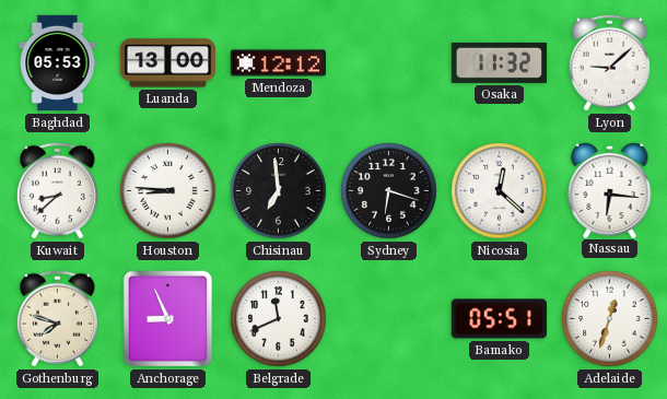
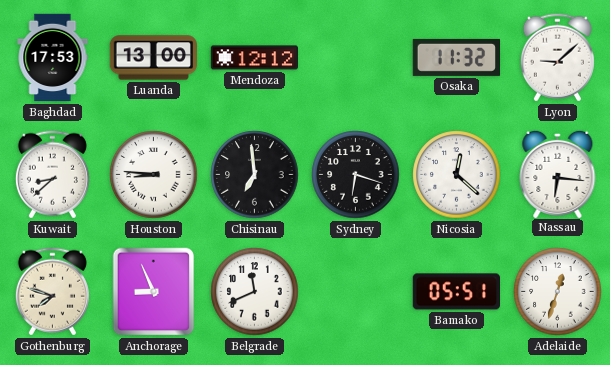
Baghdad: 05:53 -> 17:53 (53, 58)
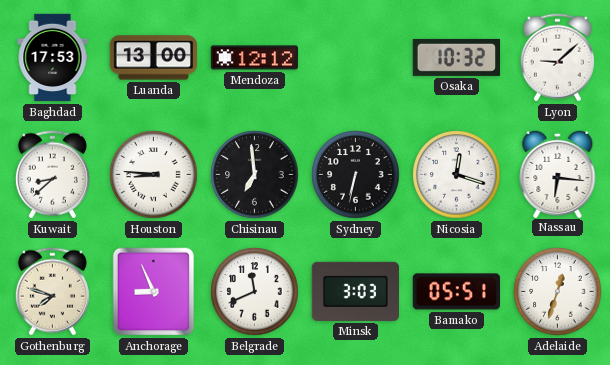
Osaka: 11:32 -> 10:32 (456, 57)
Sydney: 6:18 -> 6:32 (356, 175)
Nicosia: 12:22 -> 12:18 (457, 175)
Minsk: none -> 3:03 (355, 291)
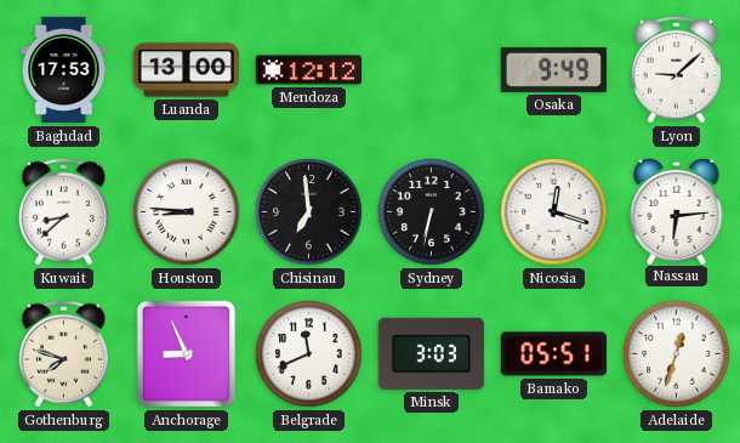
Osaka: 10:32 -> 9:49 (553, 69)
Nassau: 6:16 -> 6:14 (677, 210)
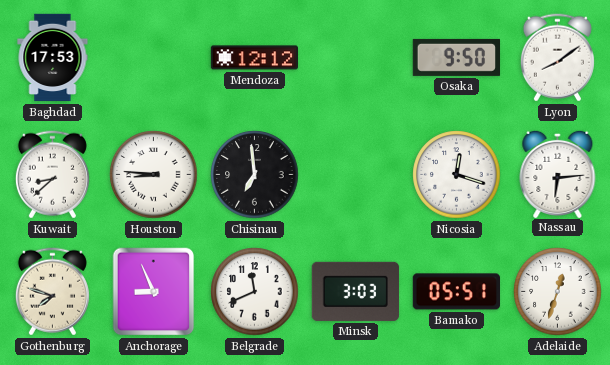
Luanda: 13:00 -> none (186, 70)
Osaka: 9:49 -> 9:50 (456, 57)
Lyon: 9:08 -> 8:09 (557, 58)
Sydney: 6:32 -> none (432, 212)
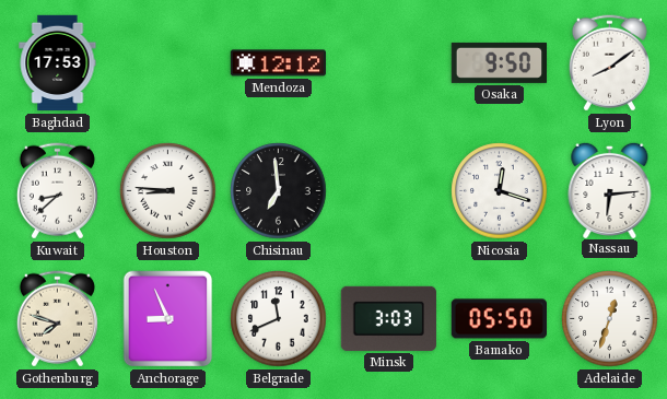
Bamako: 05:51 -> 05:50 (499, 319)
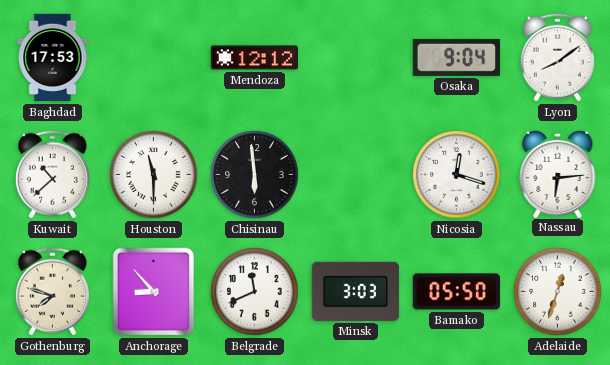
Osaka: 9:50 -> 9:04 (456, 57)
Kuwait: 8:38 -> 10:38 (52, 175)
Houston: 8:46 -> 11:30 (154, 175)
Chisinau: 6:59 -> 5:59 (255, 175)
Anchorage: 8:56 -> 8:53 (154, 292)
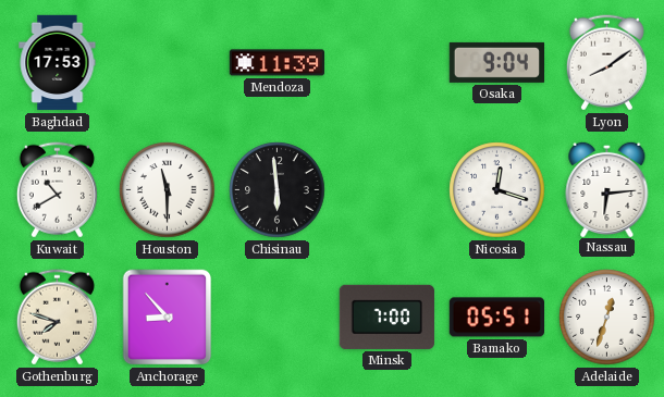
Mendoza: 12:12 -> 11:39 (276, 63)
Kuwait: 10:38 -> 10:40 (57, 190)
Belgrade: 11:41 -> none (255, 292)
Minsk: 3:03 -> 7:00 (386, 317)
Bamako: 05:50 -> 05:51 (496, 318)
